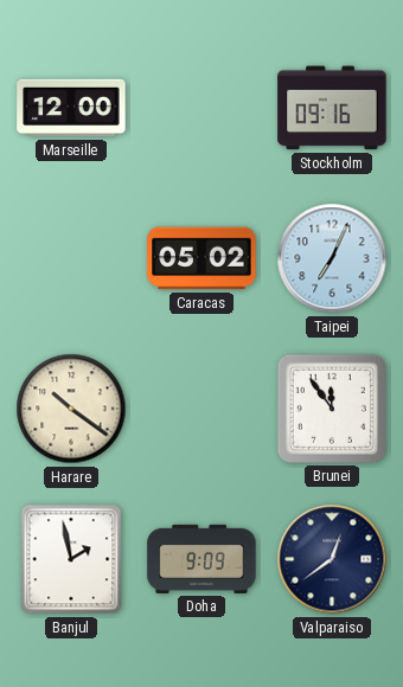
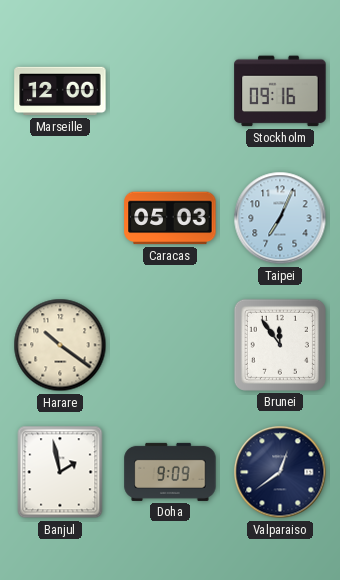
Caracas: 05:02 -> 05:03 (170, 218)
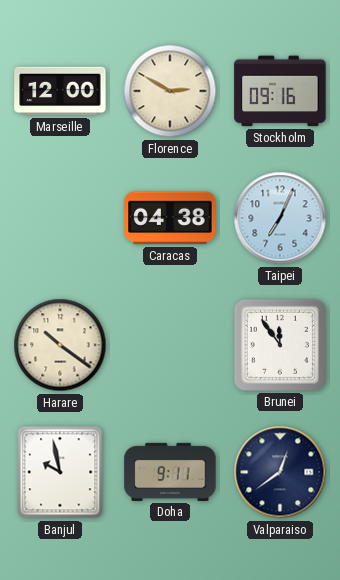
Florence: none -> 2:50 (170, 91)
Caracas: 05:03 -> 04:38 (170, 218)
Banjul: 1:58 -> 9:58 (60, 472)
Doha: 9:09 -> 9:11 (170, 472)
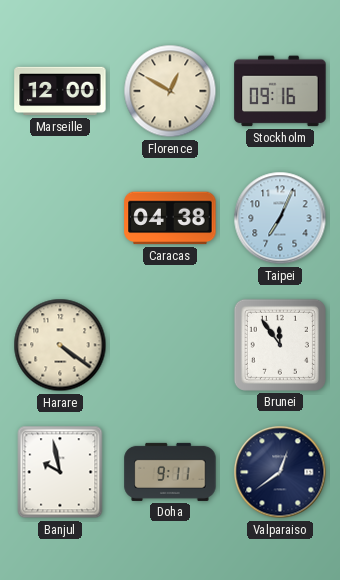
Florence: 2:50 -> 12:50 (170, 91)
Harare: 10:21 -> 4:21 (60, 345)
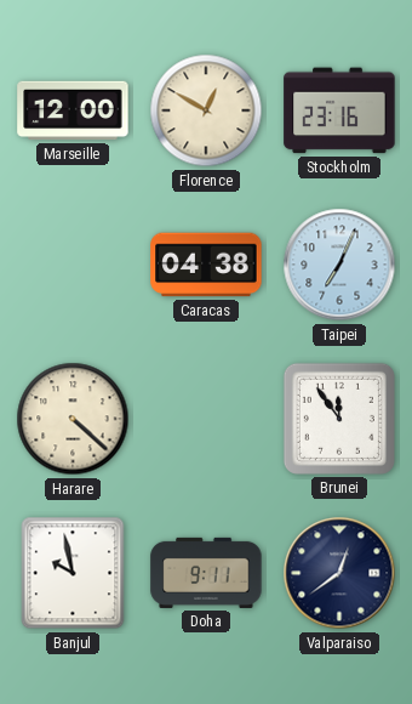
Stockholm: 09:16 -> 23:16 (339, 110)
Harare: 4:21 -> 4:22 (73, 419)
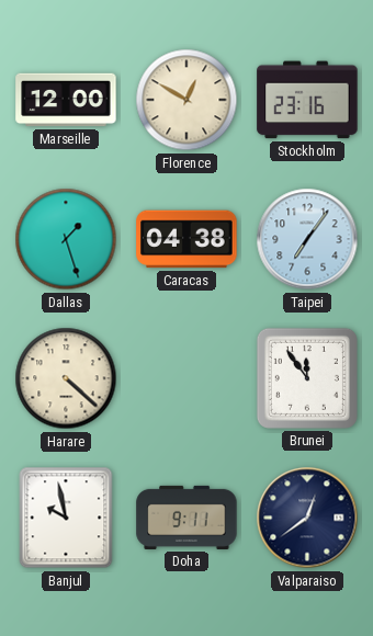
Dallas: none -> 1:27 (66, 239)
Taipei: 7:04 -> 7:06 (307, 239)
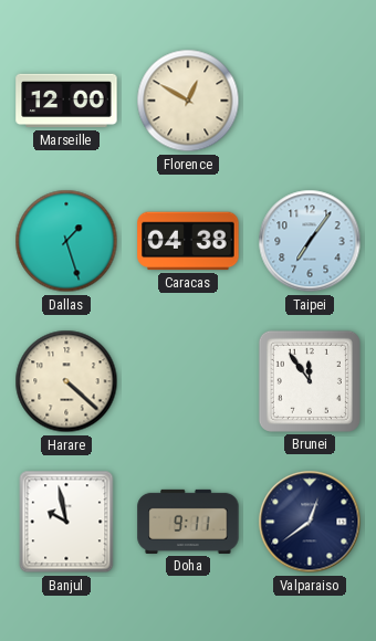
Stockholm: 23:16 -> none (307, 100)
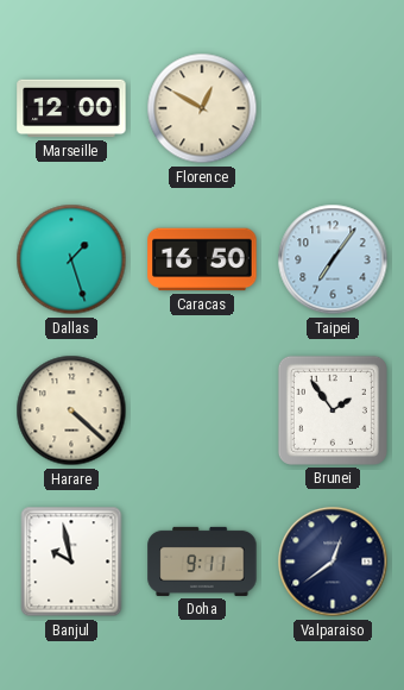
Caracas: 04:38 -> 16:50 (202, 259)
Brunei: 11:54 -> 1:54 (333, 410)
